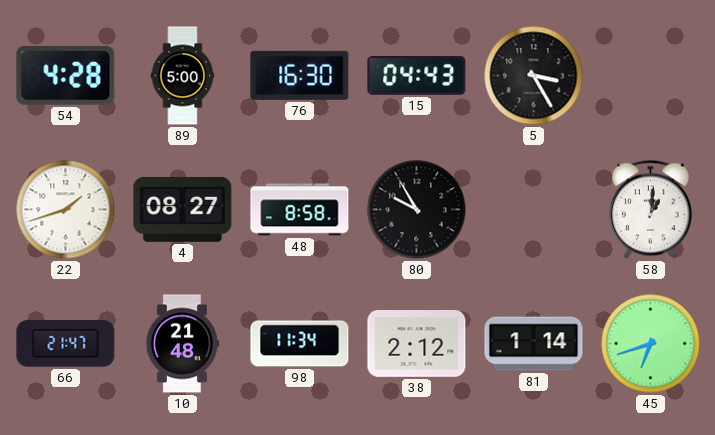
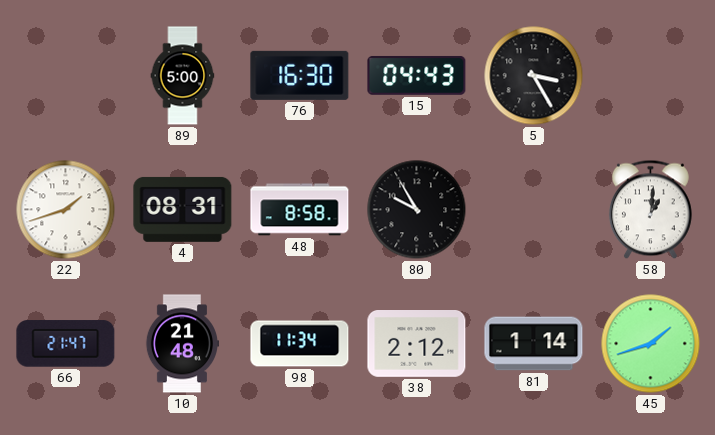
54: 4:28 -> none (66, 75)
4: 08:27 -> 08:31 (183, 209)
45: 6:42 -> 1:42 (651, 344)
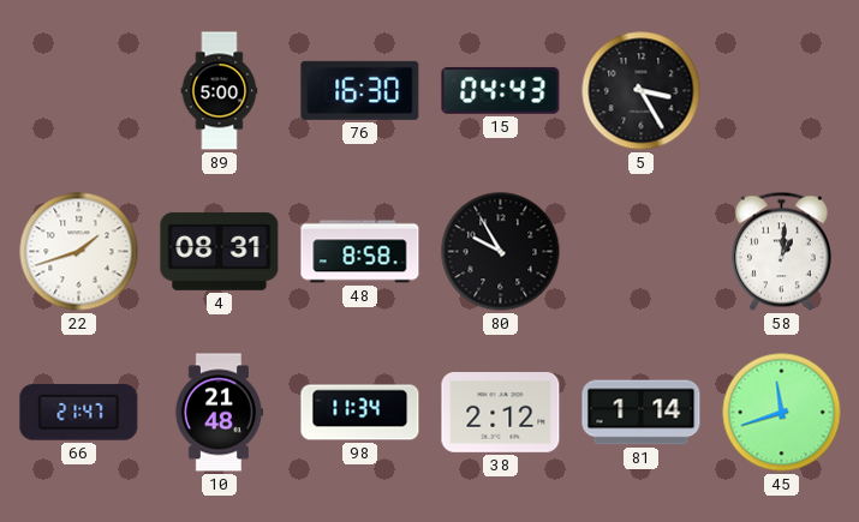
45: 1:42 -> 11:42 (782, 413)
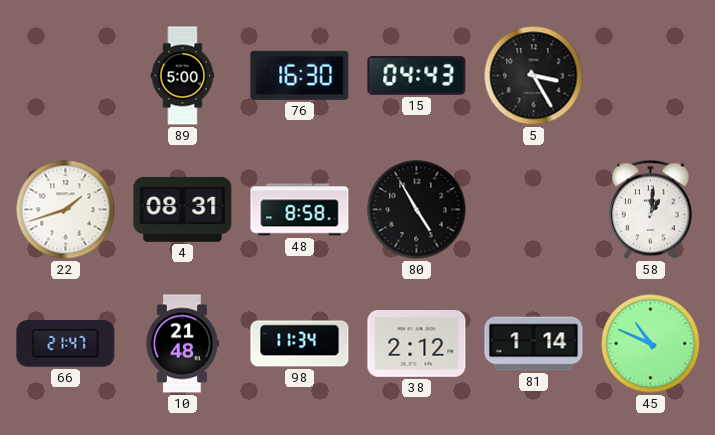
80: 9:55 -> 4:55 (417, 210)
45: 11:42 -> 10:49 (651, 344)
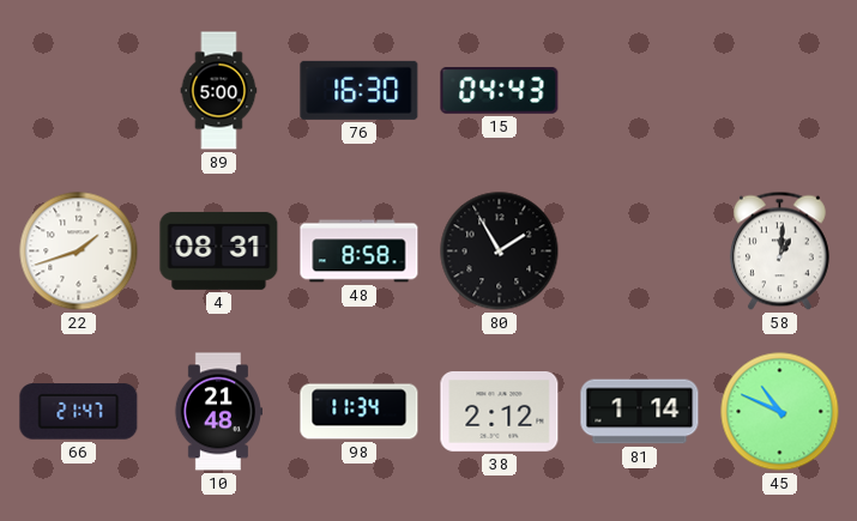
5: 3:25 -> none (534, 76)
80: 4:55 -> 1:55 (500, 252)
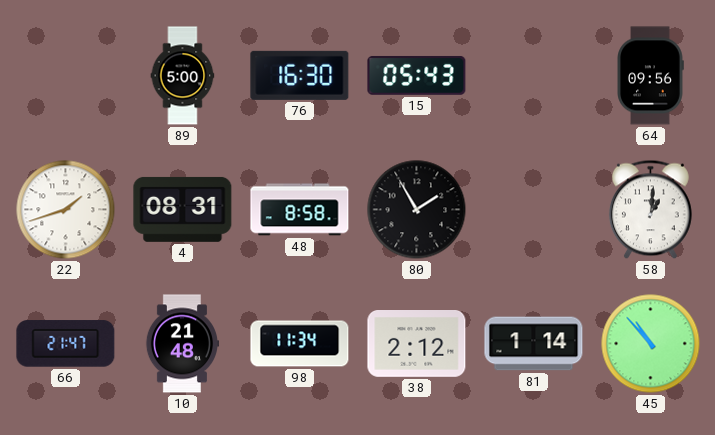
15: 04:43 -> 05:43 (417, 75)
64: none -> 09:56 (650, 76)
45: 10:49 -> 10:53 (651, 344)
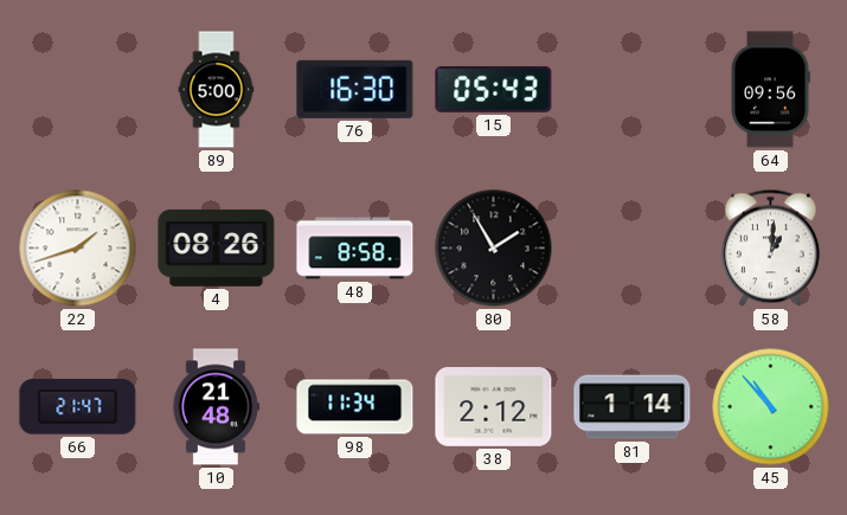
4: 08:31 -> 08:26 (217, 247)
